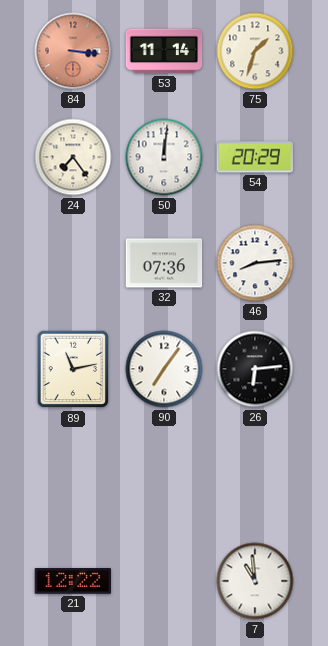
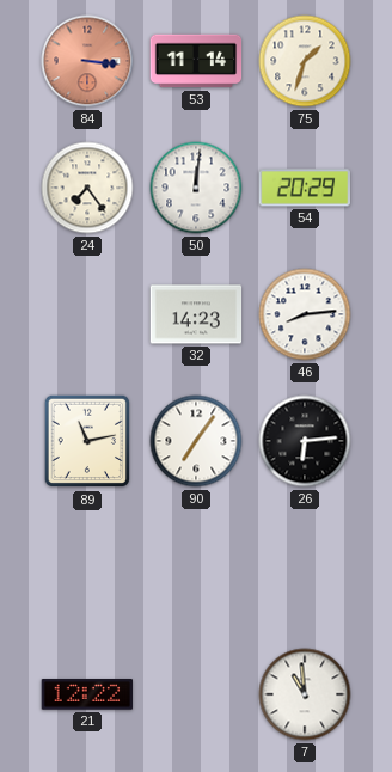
32: 07:36 -> 14:23 (196, 314)
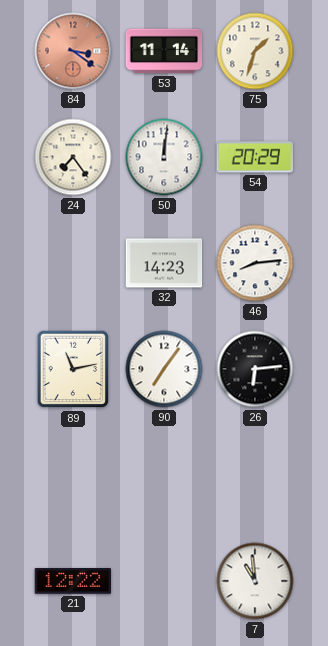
84: 3:16 -> 3:21 (73, 51)
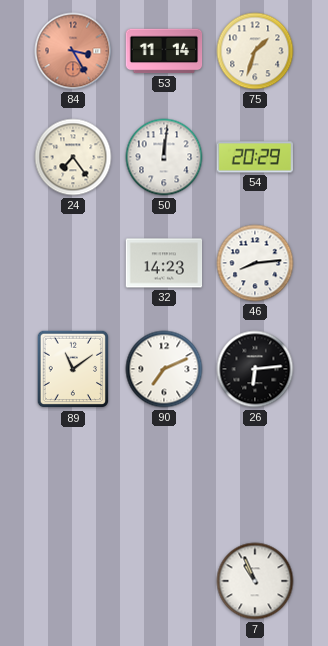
84: 3:21 -> 3:25 (73, 51)
89: 11:13 -> 11:09 (73, 369)
90: 7:06 -> 7:11 (164, 369)
21: 12:22 -> none (72, 581)
7: 10:59 -> 10:56 (255, 581)
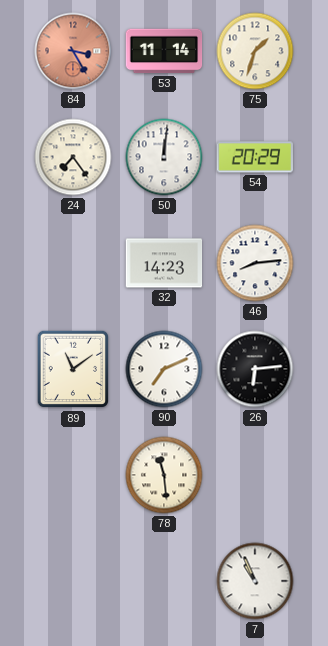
78: none -> 11:29 (164, 475)
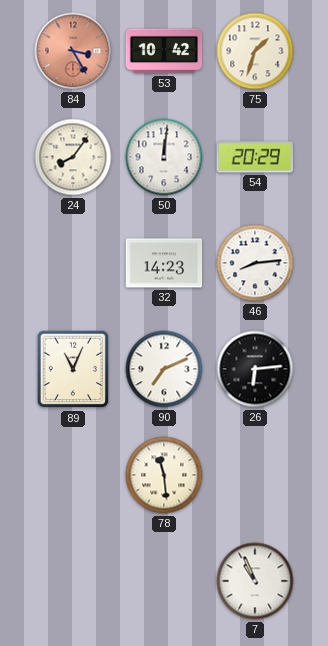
53: 11:14 -> 10:42 (164, 51)
24: 7:24 -> 8:06 (73, 157)
89: 11:09 -> 11:04 (73, 369)
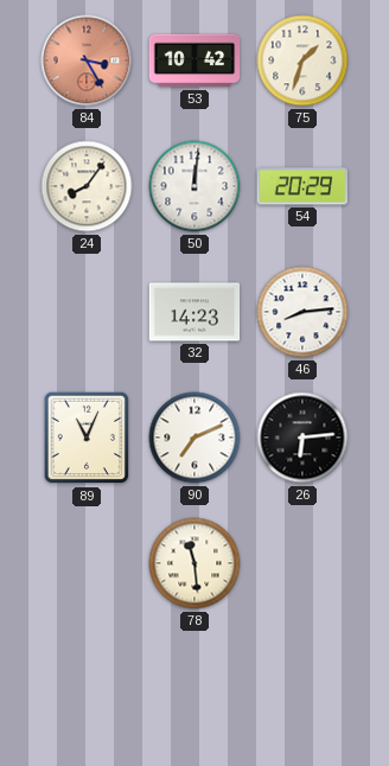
7: 10:56 -> none (255, 581)
